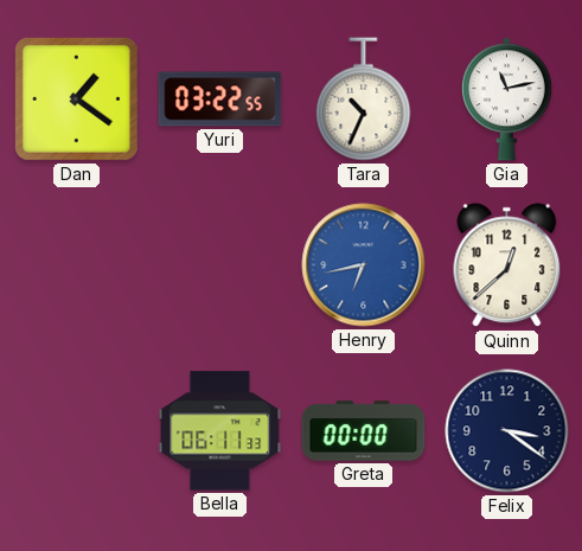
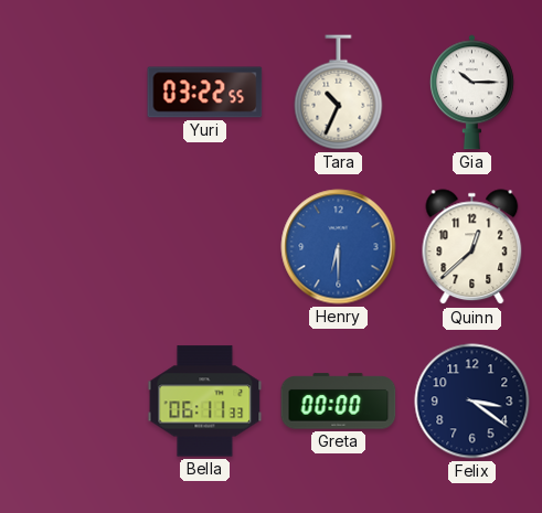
Dan: 1:21 -> none (77, 100)
Gia: 11:13 -> 10:15 (471, 93)
Henry: 6:43 -> 6:30 (339, 247)
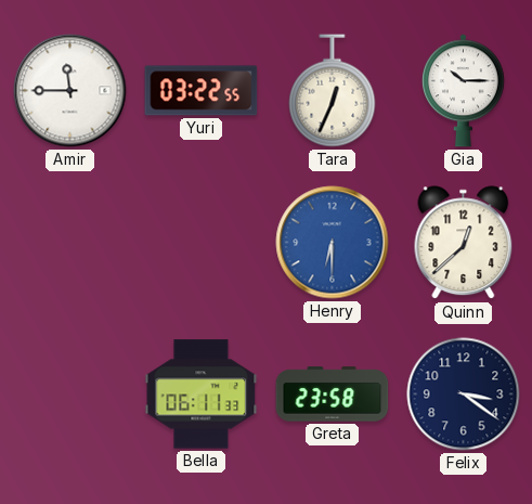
Amir: none -> 11:45 (70, 91)
Tara: 10:34 -> 12:34 (333, 91)
Greta: 00:00 -> 23:58 (333, 395)
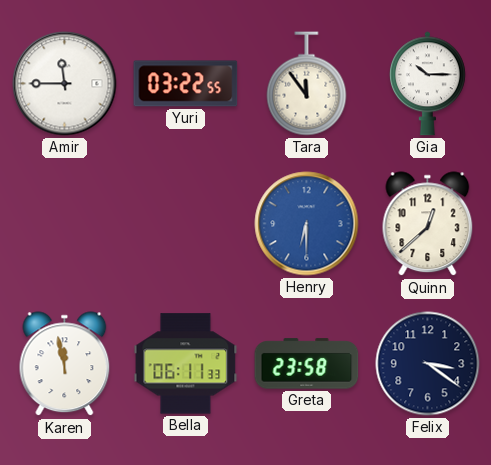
Tara: 12:34 -> 11:54 (307, 84)
Karen: none -> 11:58 (65, 364)
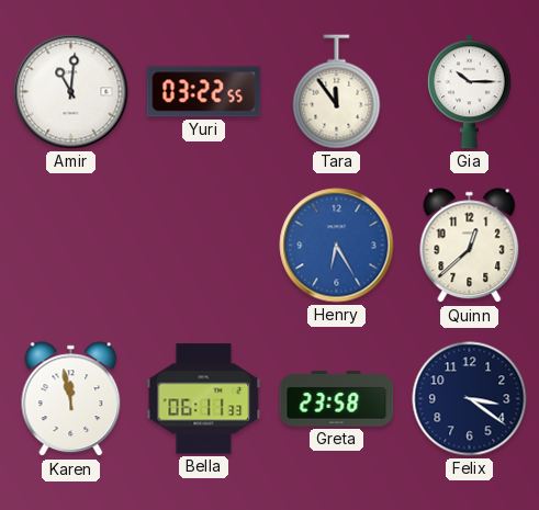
Amir: 11:45 -> 11:01 (71, 92)
Henry: 6:30 -> 6:25 (337, 246)
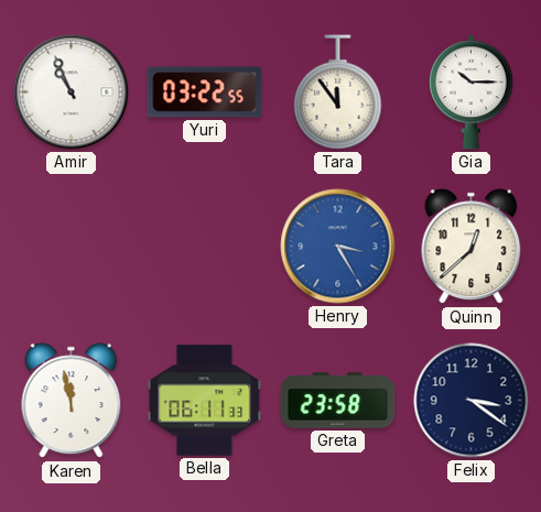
Amir: 11:01 -> 10:56 (72, 92)
Henry: 6:25 -> 3:25 (338, 247)
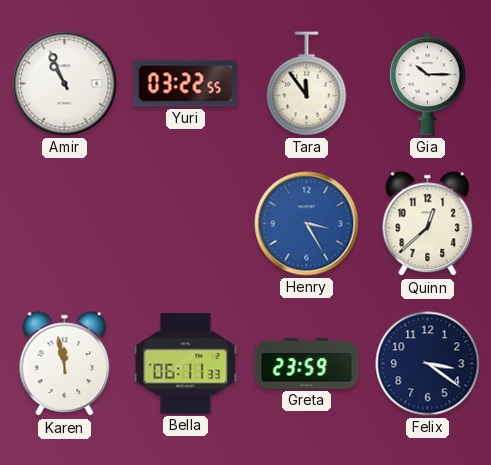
Greta: 23:58 -> 23:59 (307, 364)
